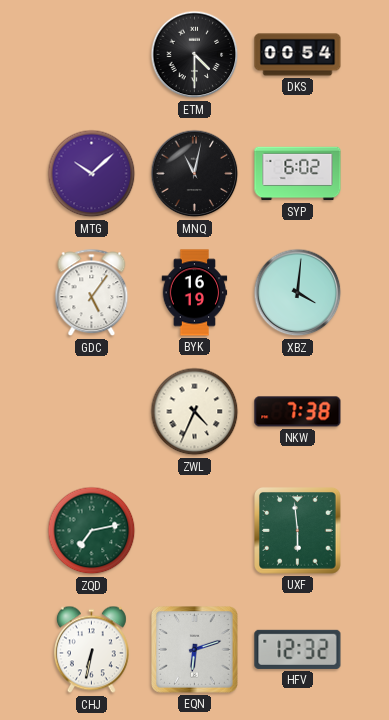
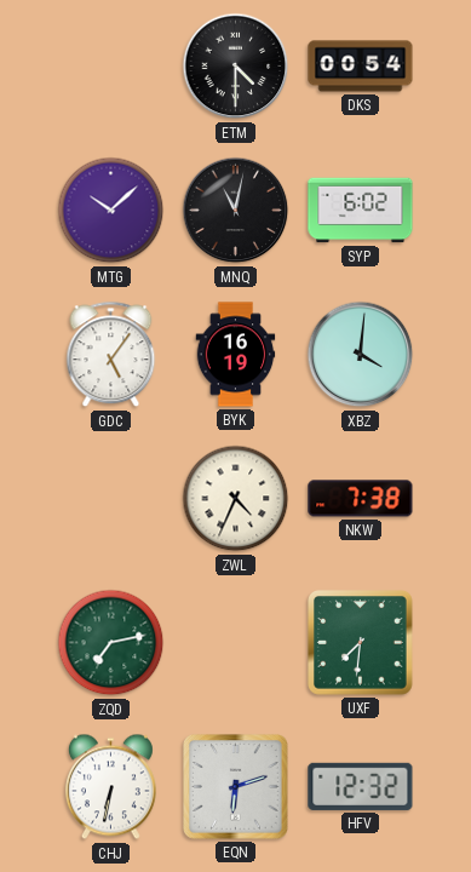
UXF: 5:59 -> 7:31 (361, 643)
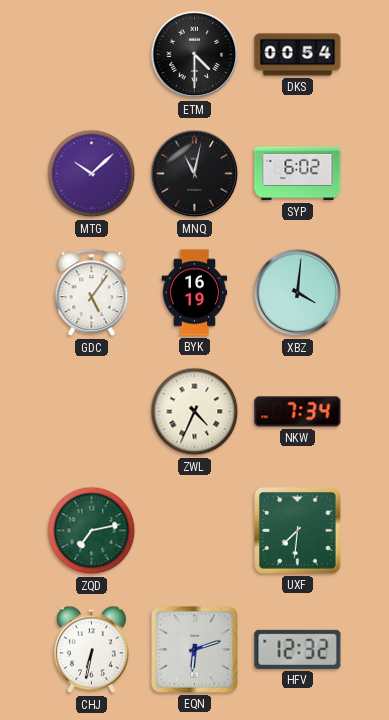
NKW: 7:38 -> 7:34 (298, 412)
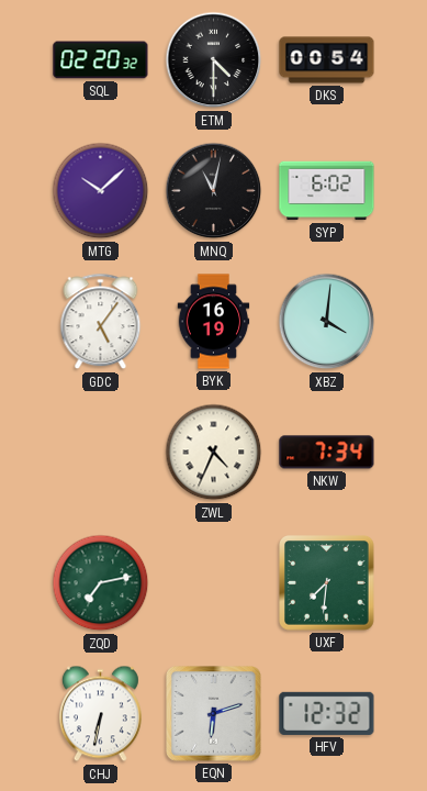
SQL: none -> 02:20 (101, 60)
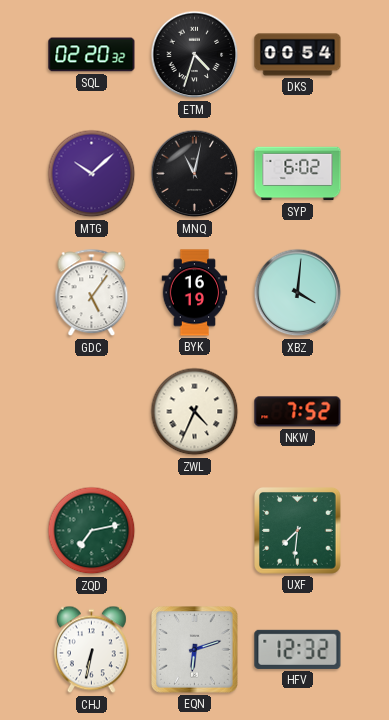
ETM: 4:30 -> 4:33 (195, 55)
NKW: 7:34 -> 7:52 (298, 412)
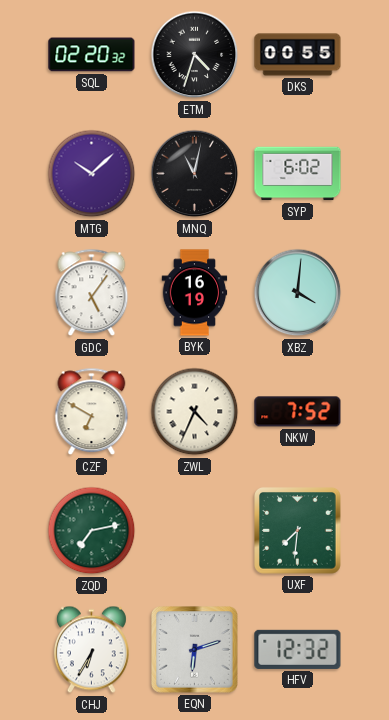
DKS: 00:54 -> 00:55 (298, 55)
CZF: none -> 6:50 (92, 412)
CHJ: 6:32 -> 6:35 (91, 650)
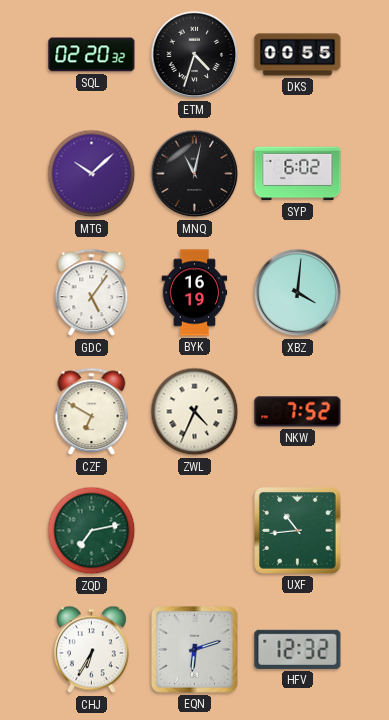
UXF: 7:31 -> 10:44 (298, 531)
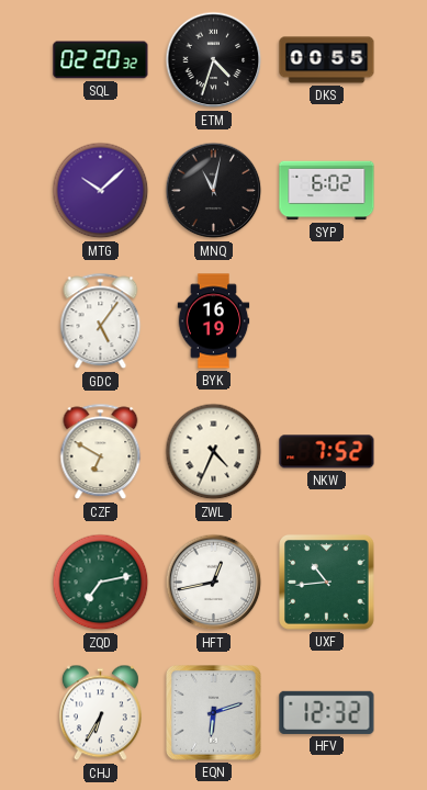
XBZ: 4:01 -> none (298, 293)
HFT: none -> 12:43 (214, 583)
